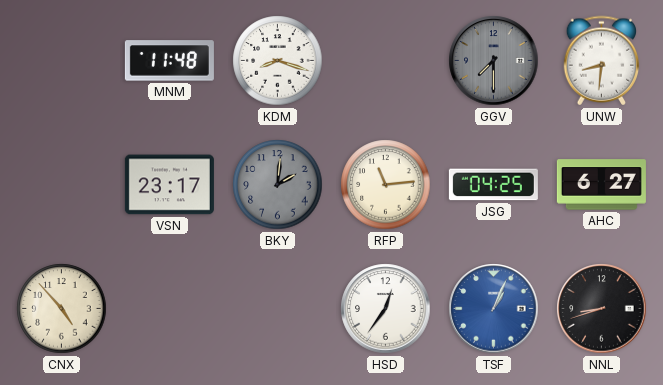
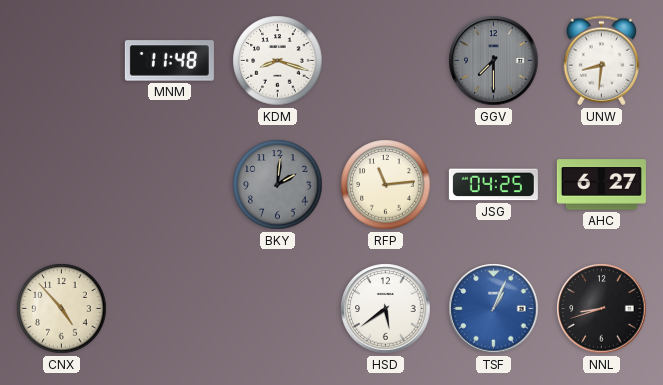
VSN: 23:17 -> none (169, 185)
HSD: 12:36 -> 5:39 (386, 309)
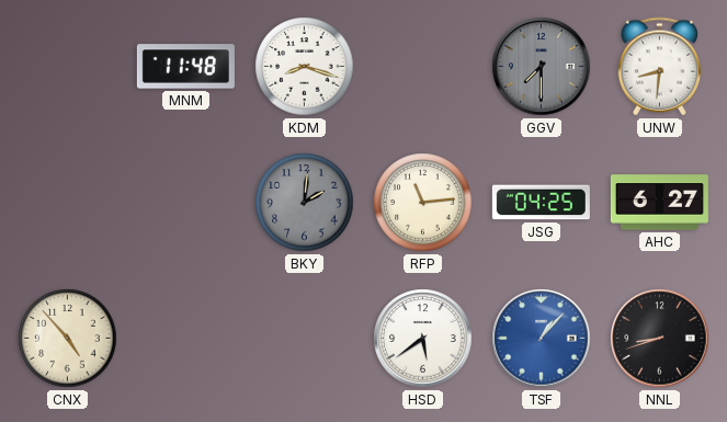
TSF: 1:04 -> 1:07 (542, 339)
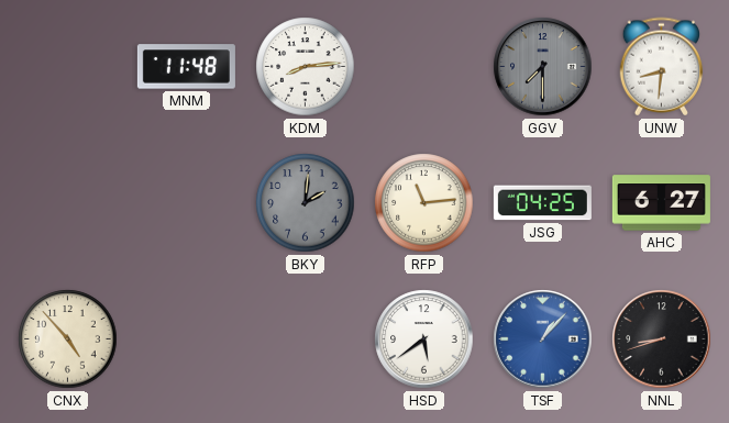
KDM: 8:18 -> 8:14 (306, 67)
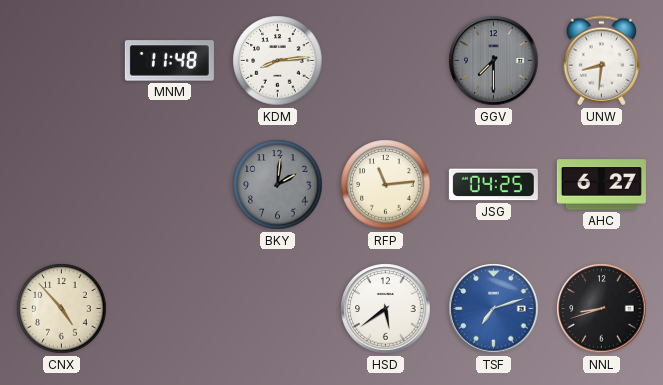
TSF: 1:07 -> 7:12 (494, 309)
